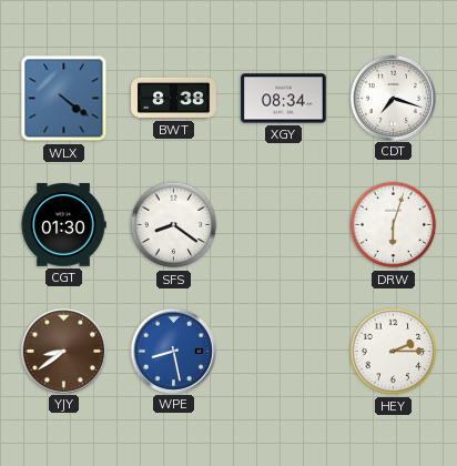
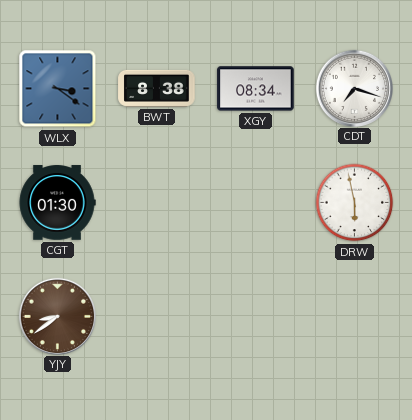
WLX: 4:21 -> 3:21 (58, 89)
SFS: 8:21 -> none (174, 225)
DRW: 6:03 -> 5:58 (355, 203)
WPE: 8:28 -> none (173, 351)
HEY: 2:15 -> none (394, 352)
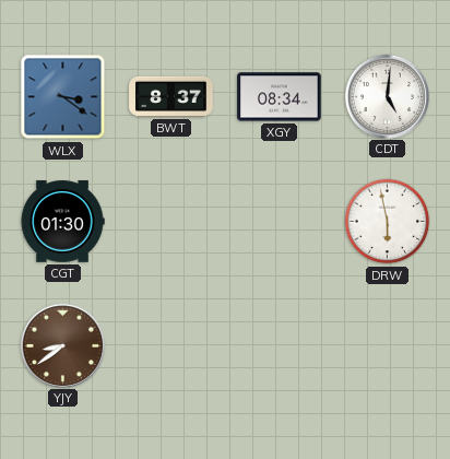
BWT: 8:38 -> 8:37 (171, 96)
CDT: 7:18 -> 5:01 (387, 96)
